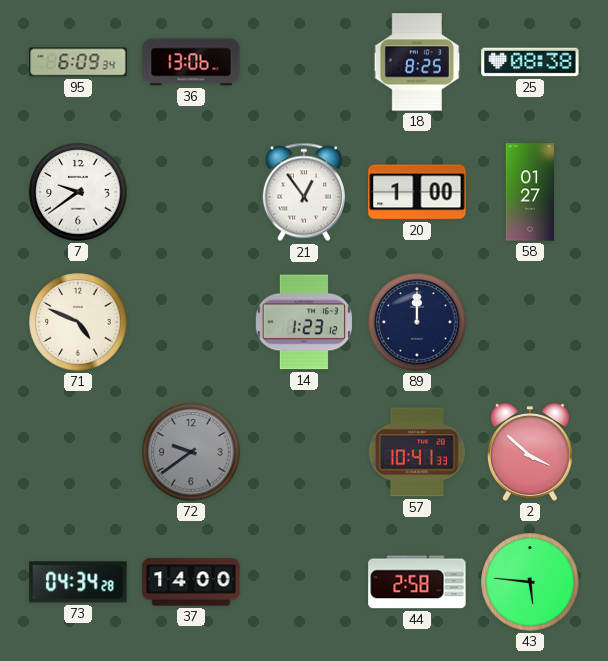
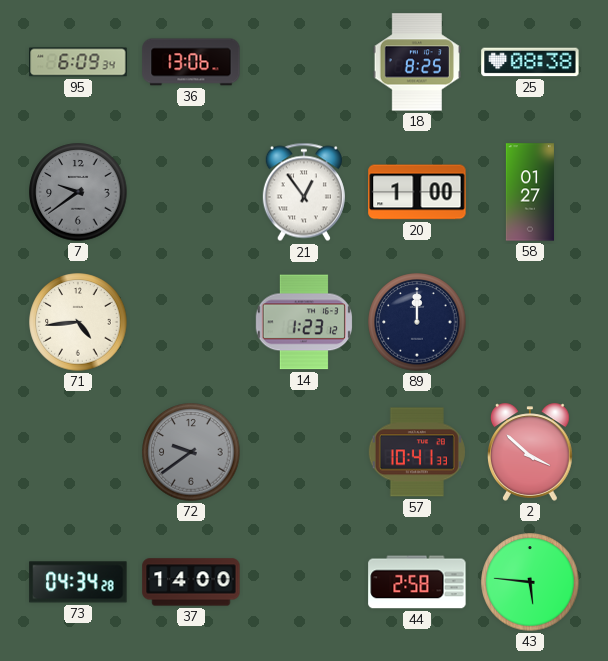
7 dial: white -> grey (78, 192)
71: 4:49 -> 4:44 (78, 322)
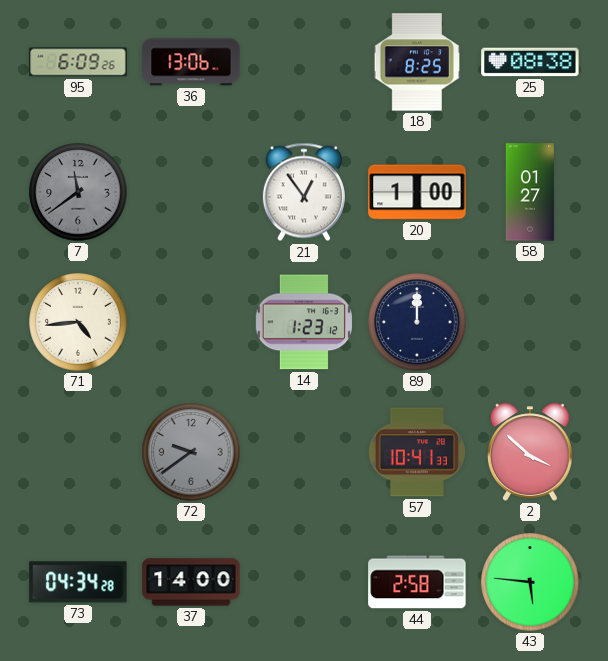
95: 6:09:34 -> 6:09:26 (78, 62)
7: 9:39 -> 11:39 (78, 192)
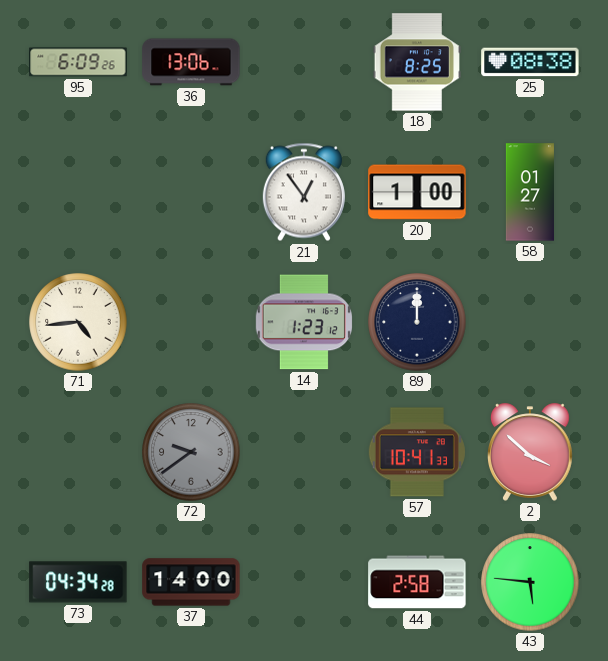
7: 11:39 -> none (78, 192)
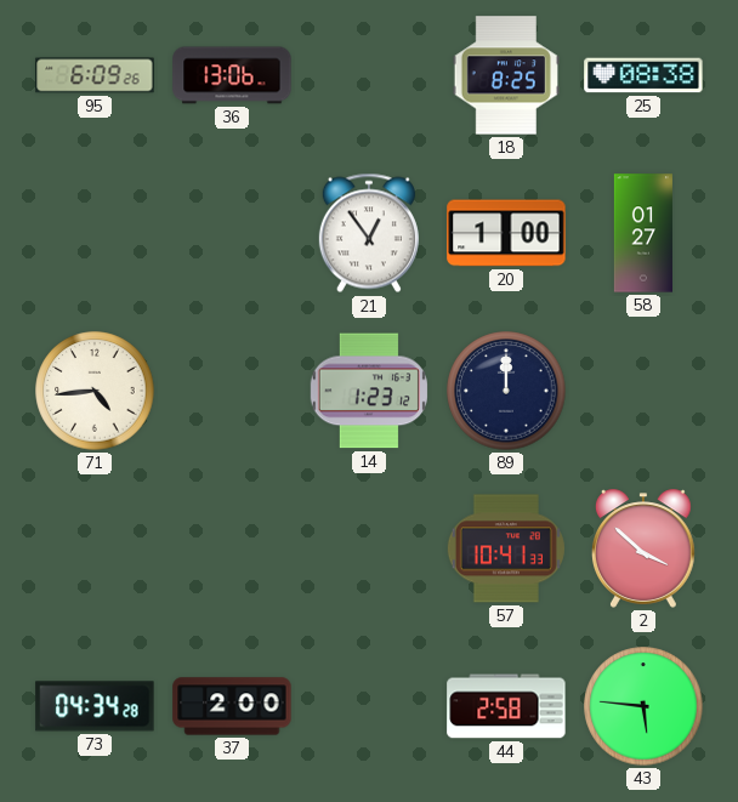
72: 9:39 -> none (191, 452)
37: 14:00 -> 2:00 (232, 706)
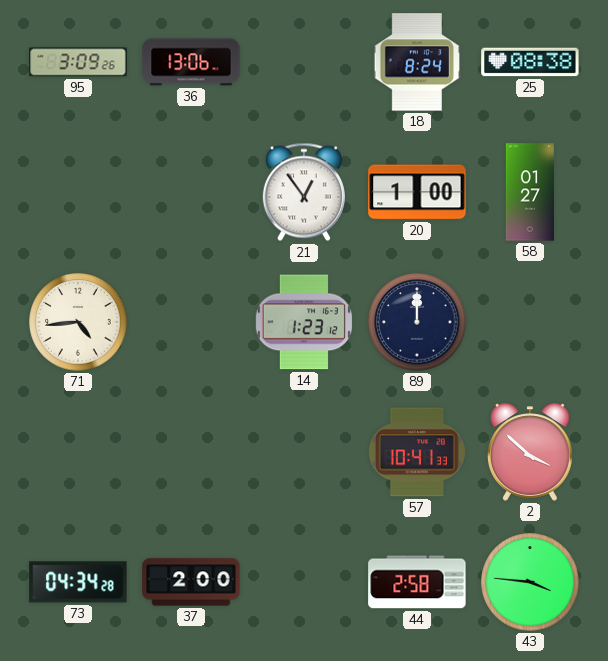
95: 6:09 -> 3:09 (78, 62)
18: 8:25 -> 8:24 (416, 62)
43: 5:46 -> 3:46 (530, 582)
